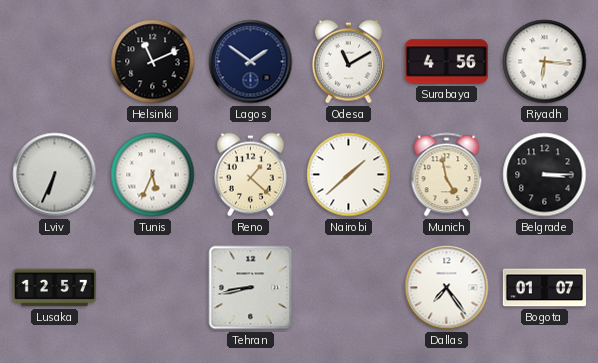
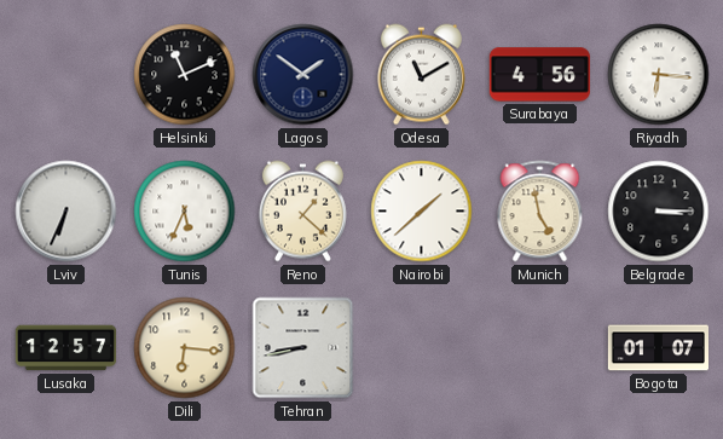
Dili: none -> 6:16 (185, 348)
Dallas: 7:24 -> none (447, 288)
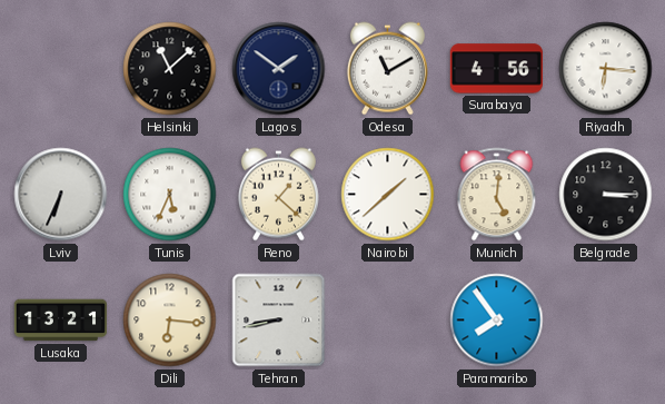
Helsinki: 11:11 -> 11:08 (170, 69)
Munich: 4:58 -> 5:01 (497, 195)
Lusaka: 12:57 -> 13:21 (61, 321)
Paramaribo: none -> 7:54 (497, 321)
Bogota: 01:07 -> none (658, 348)
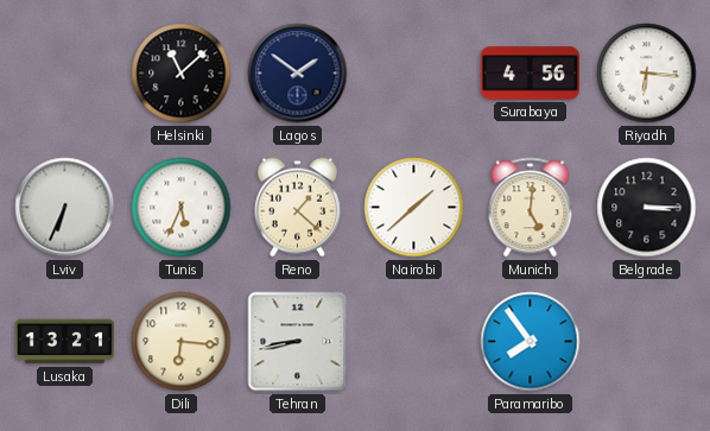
Odesa: 11:10 -> none (387, 69)
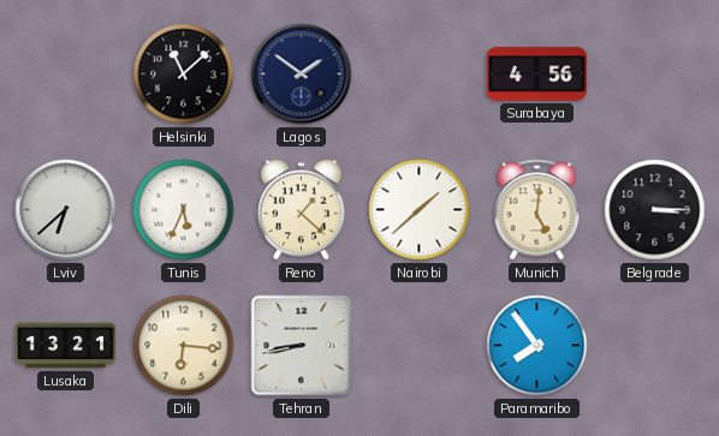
Riyadh: 6:16 -> none (647, 74)
Lviv: 6:34 -> 6:38 (66, 210)
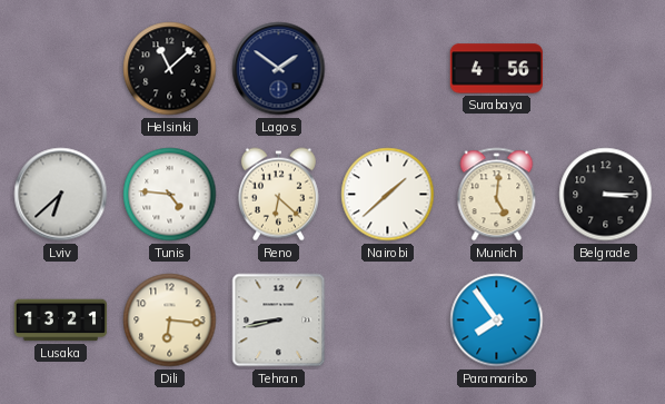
Tunis: 5:34 -> 4:46 (170, 195)
Reno: 1:22 -> 6:22 (278, 195)
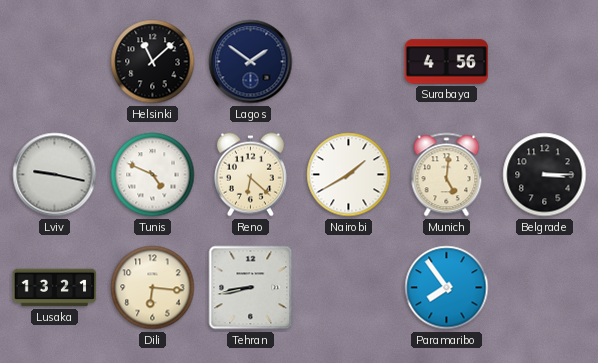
Lviv: 6:38 -> 9:17 (55, 175)
Tunis: 4:46 -> 4:49 (153, 175)
Nairobi: 1:38 -> 1:40 (349, 175)
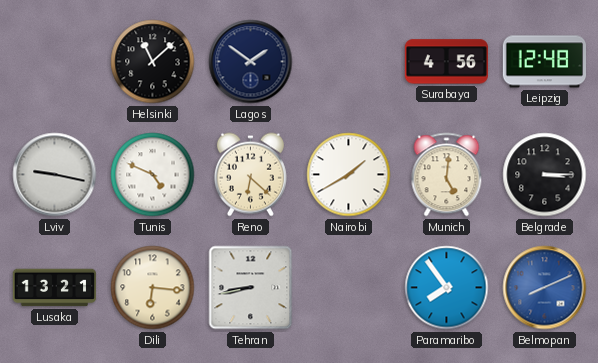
Leipzig: none -> 12:48 (544, 62)
Belmopan: none -> 8:11 (545, 288)
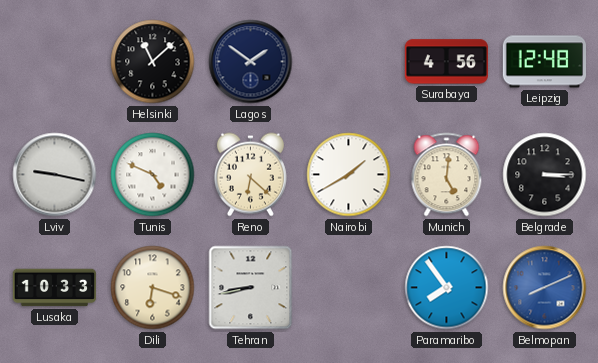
Lusaka: 13:21 -> 10:33 (55, 288)
Dili: 6:16 -> 6:18 (153, 288)
